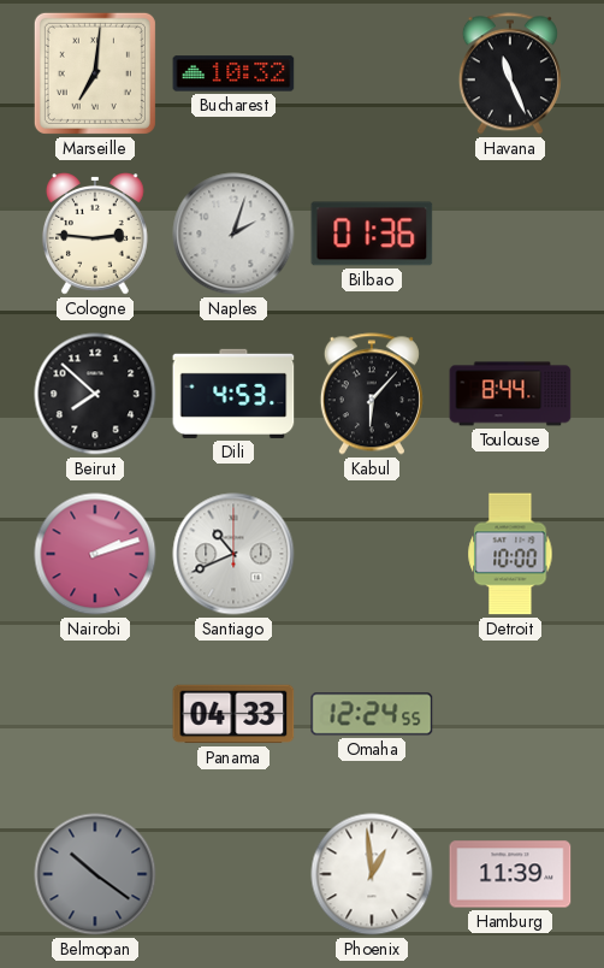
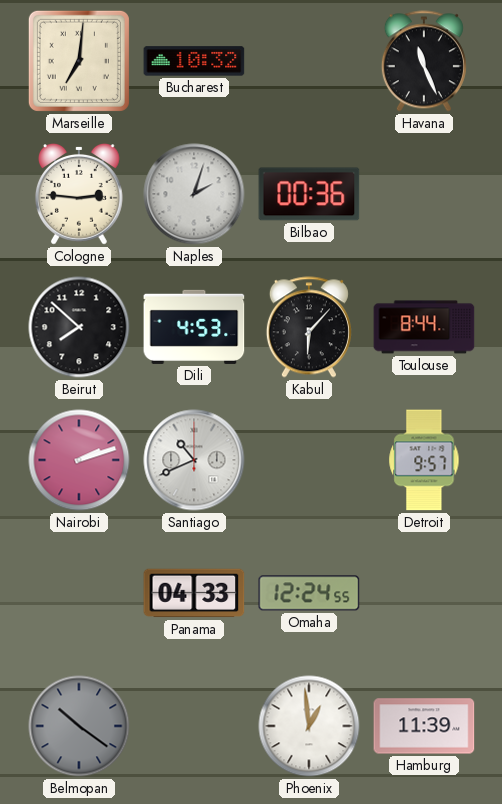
Bilbao: 01:36 -> 00:36 (309, 194)
Detroit: 10:00 -> 9:57 (424, 460)
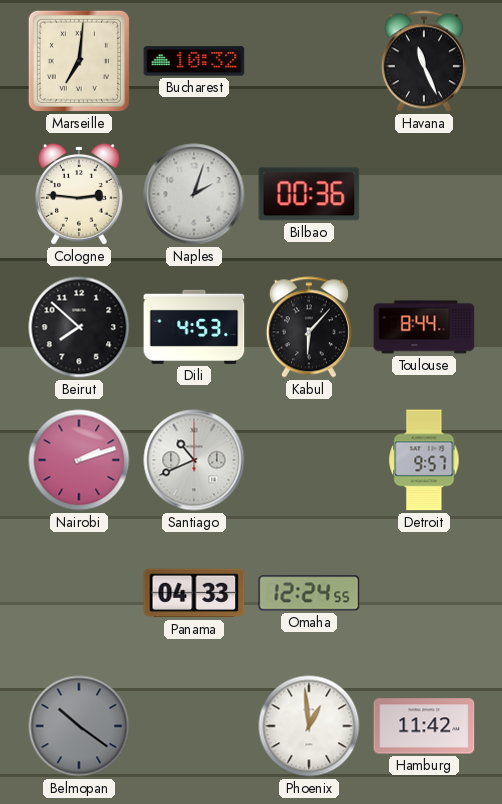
Hamburg: 11:39 -> 11:42 (424, 726)
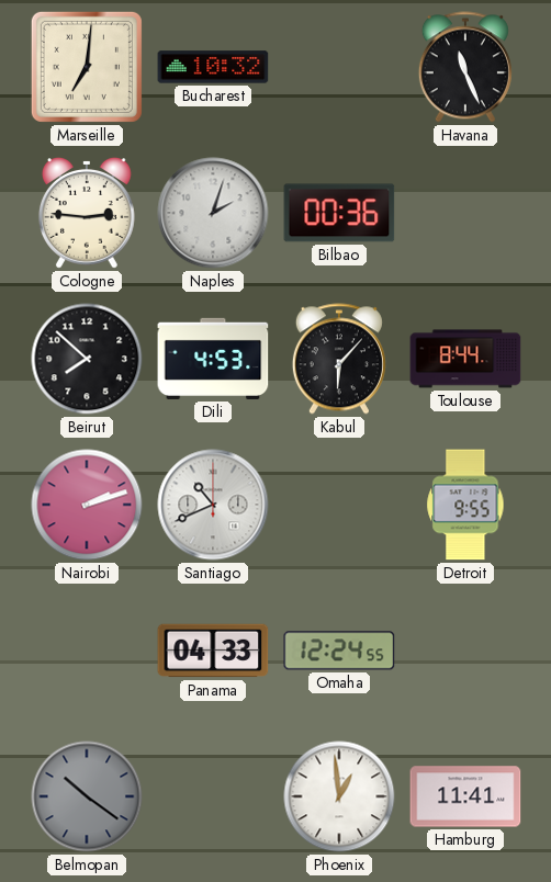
Detroit: 9:57 -> 9:55 (465, 505)
Hamburg: 11:42 -> 11:41 (465, 796)
